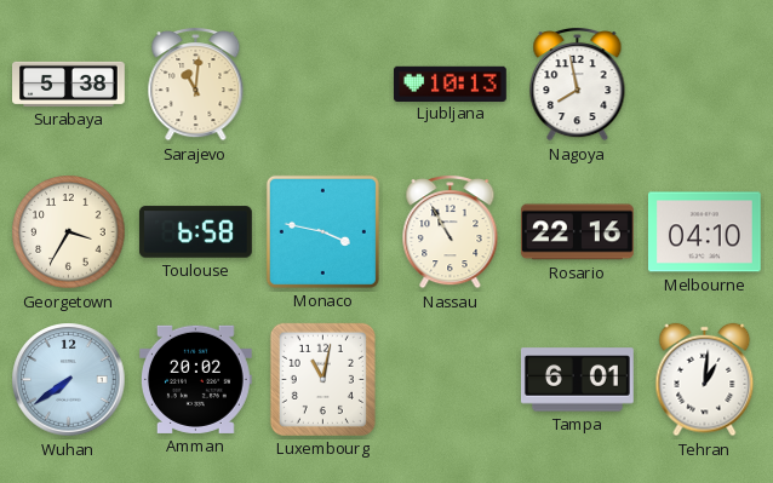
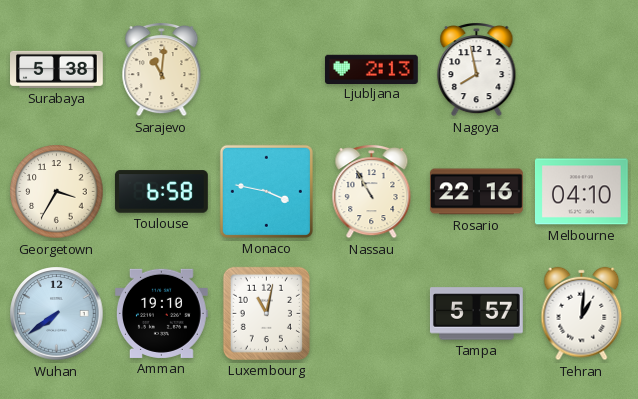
Ljubljana: 10:13 -> 2:13 (372, 69)
Amman: 20:02 -> 19:10 (161, 313)
Tampa: 6:01 -> 5:57 (476, 314)
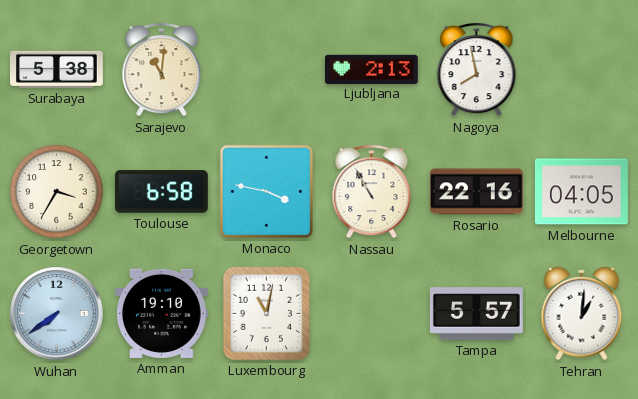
Melbourne: 04:10 -> 04:05 (581, 192)
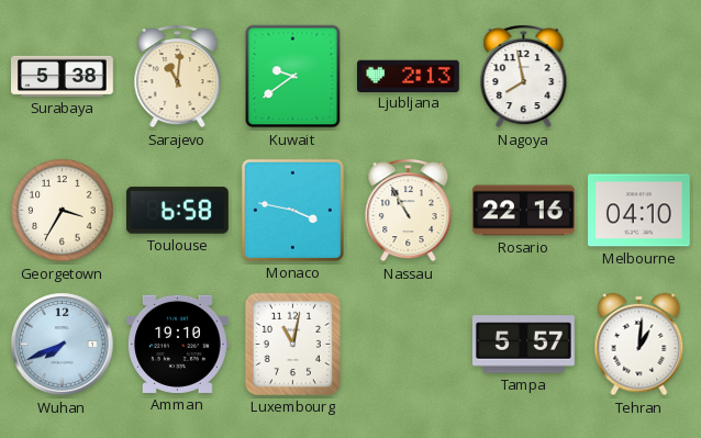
Kuwait: none -> 9:39 (293, 77)
Melbourne: 04:05 -> 04:10 (638, 211)
Wuhan: 7:39 -> 7:41 (63, 345)
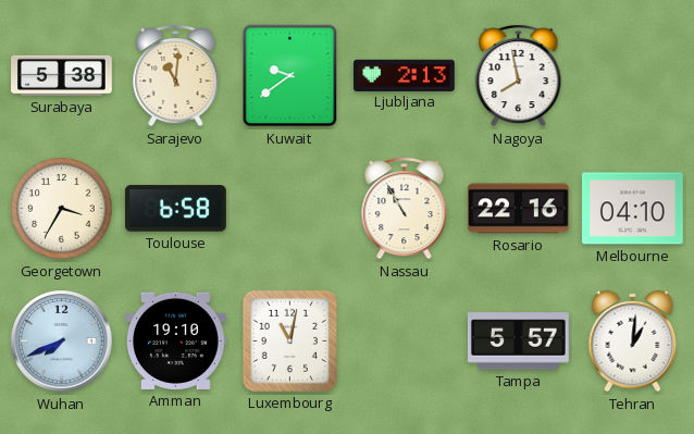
Monaco: 3:47 -> none (292, 210)
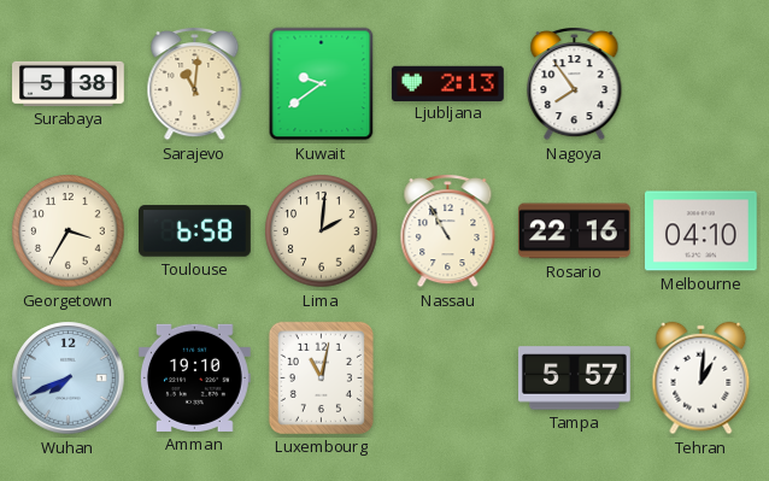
Nagoya: 7:58 -> 7:54 (575, 84)
Lima: none -> 2:01 (322, 231)
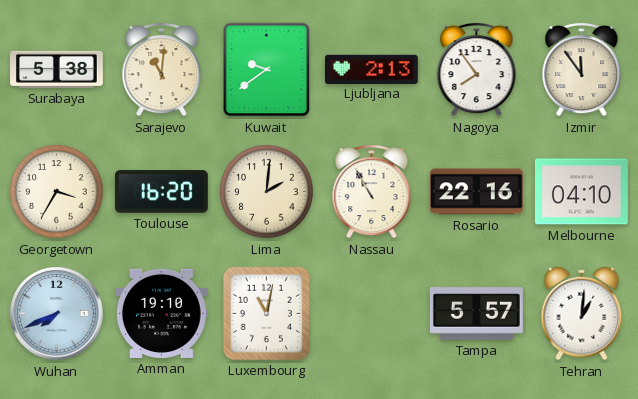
Izmir: none -> 11:54 (582, 70)
Toulouse: 6:58 -> 16:20 (161, 192)
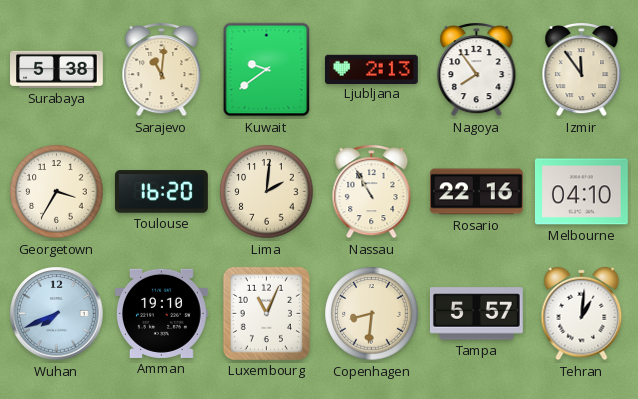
Luxembourg: 11:02 -> 11:04 (266, 313)
Copenhagen: none -> 8:31 (372, 314)
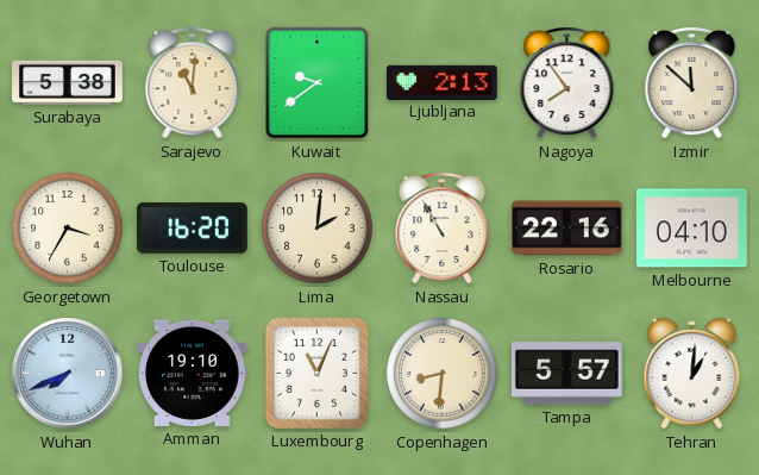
Izmir: 11:54 -> 11:52 (692, 83)
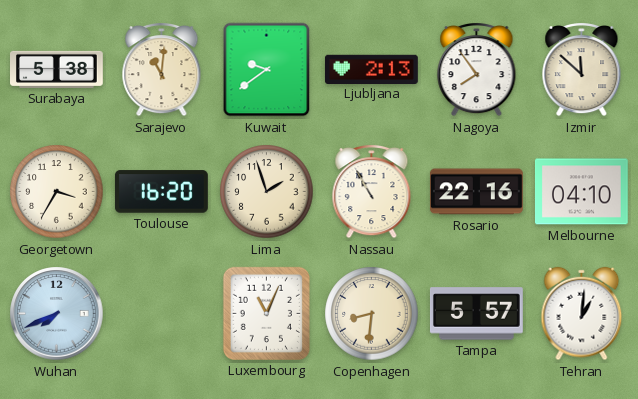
Lima: 2:01 -> 1:57 (267, 192)
Amman: 19:10 -> none (192, 373)
